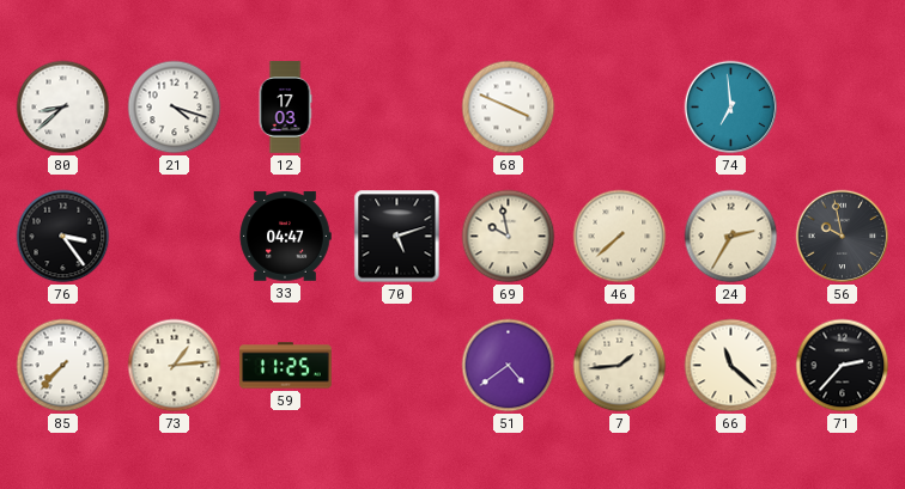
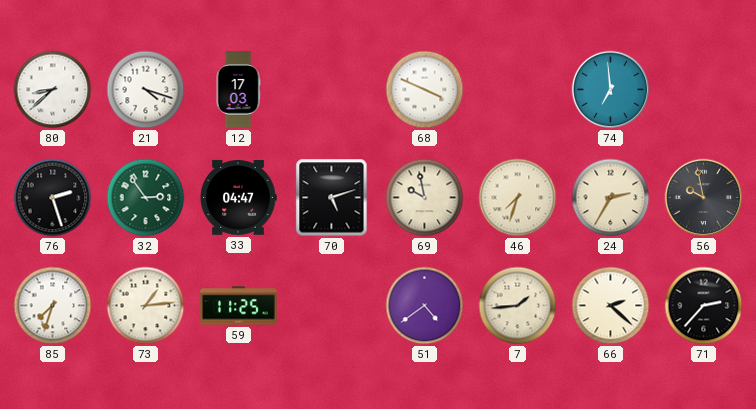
76: 3:24 -> 2:27 (53, 198)
32: none -> 2:54 (146, 198)
46: 7:38 -> 7:33 (518, 198)
85: 7:37 -> 7:33 (53, 306)
66: 11:22 -> 2:22 (611, 306)
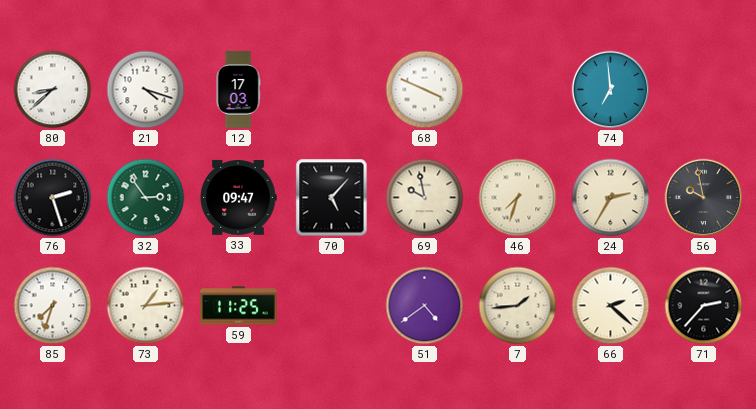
33: 04:47 -> 09:47 (238, 198)
70: 5:12 -> 5:07 (332, 198)
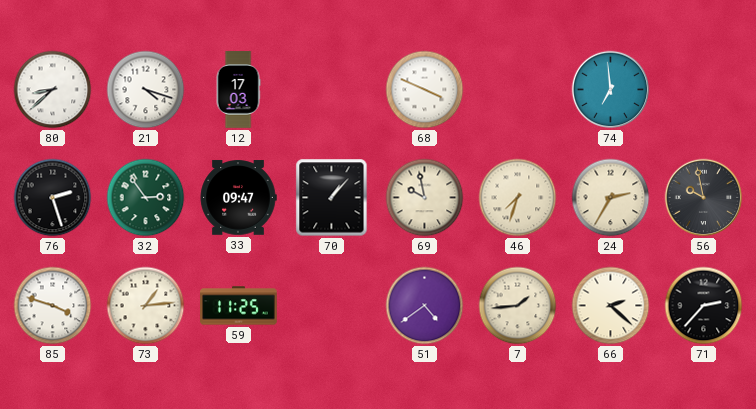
70: 5:07 -> 1:07 (332, 198)
85: 7:33 -> 3:48 (53, 306)
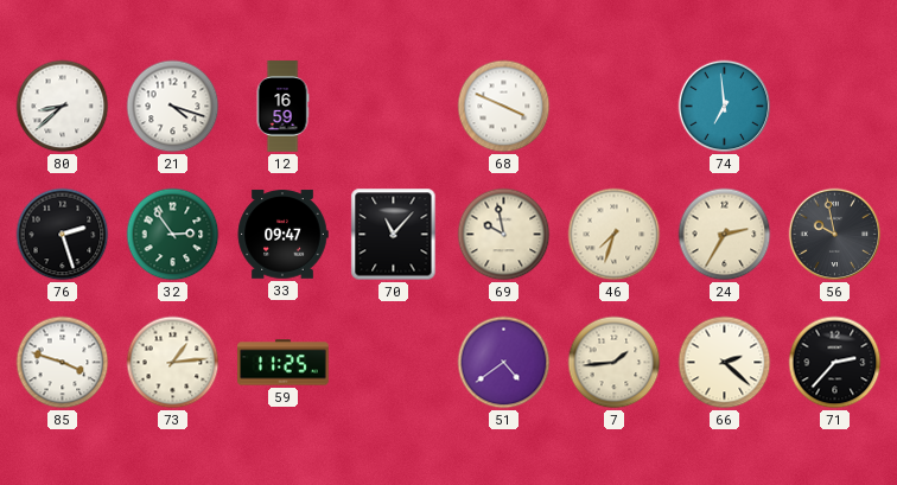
12: 17:03 -> 16:59 (282, 107)
70: 1:07 -> 11:07 (394, 235)
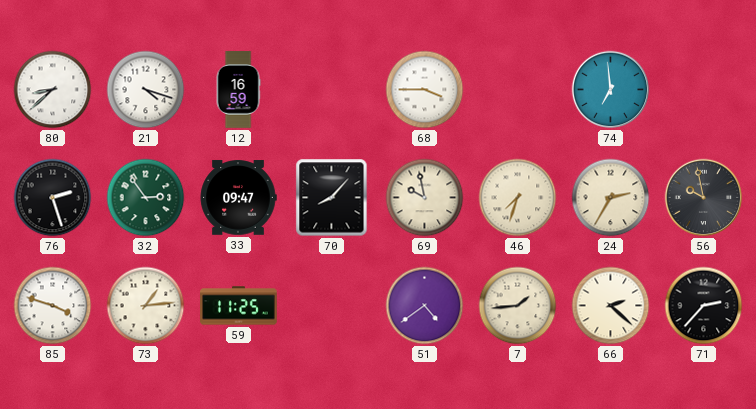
68: 3:49 -> 3:45 (425, 90)
70: 11:07 -> 8:07 (332, 198)
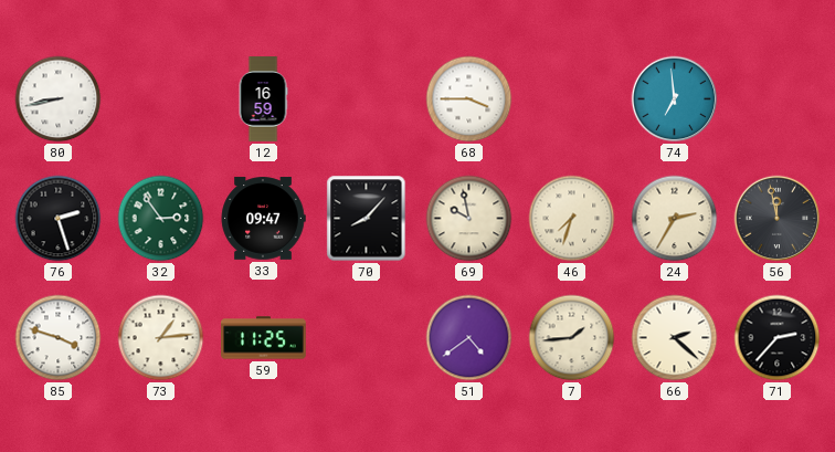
80: 8:38 -> 8:43 (59, 99)
21: 4:18 -> none (146, 90)
56: 9:58 -> 11:58 (778, 219)
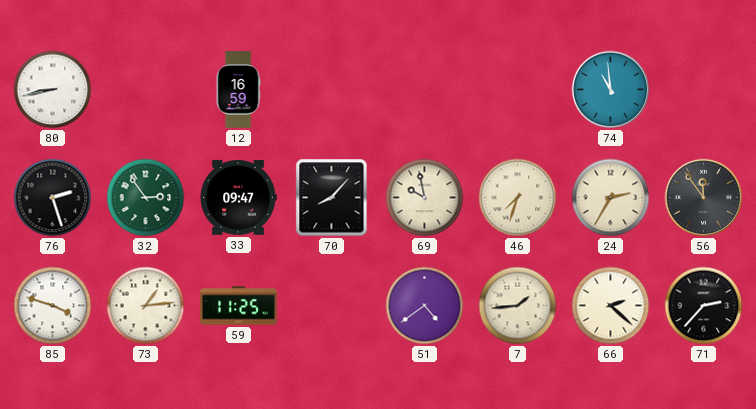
68: 3:45 -> none (469, 99)
74: 6:59 -> 10:59 (611, 90)
56: 11:58 -> 11:54 (704, 198)
